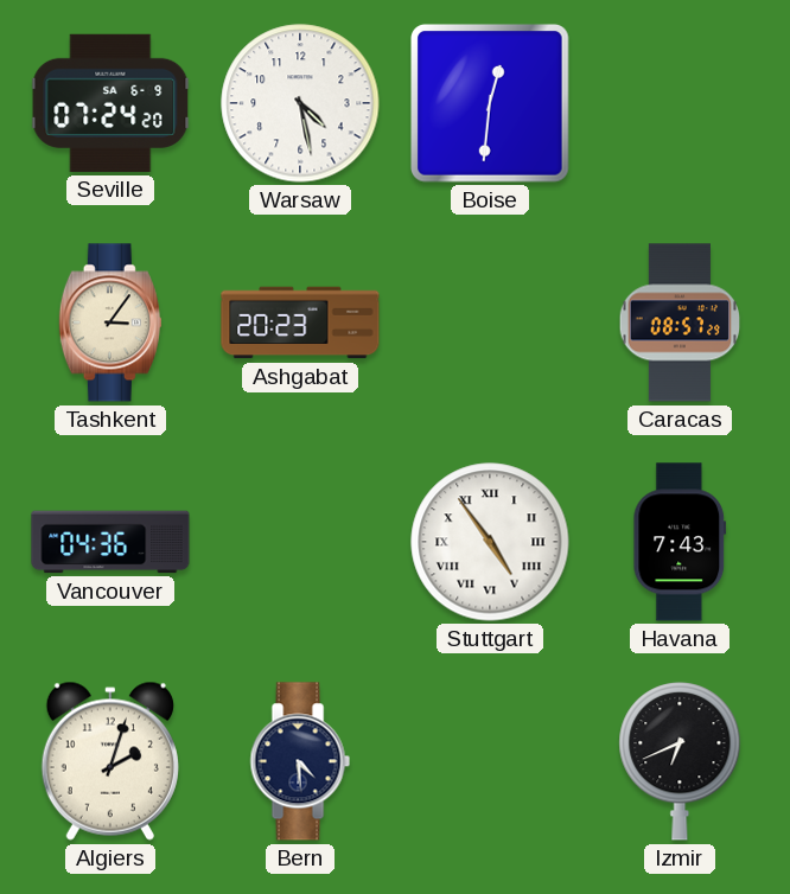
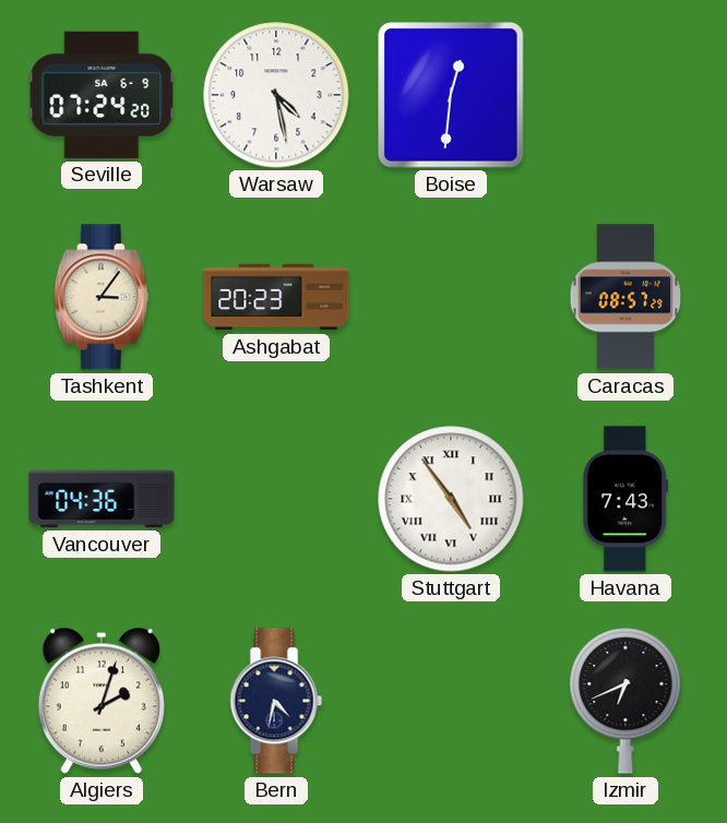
Bern: 4:29 -> 4:32 (276, 701)
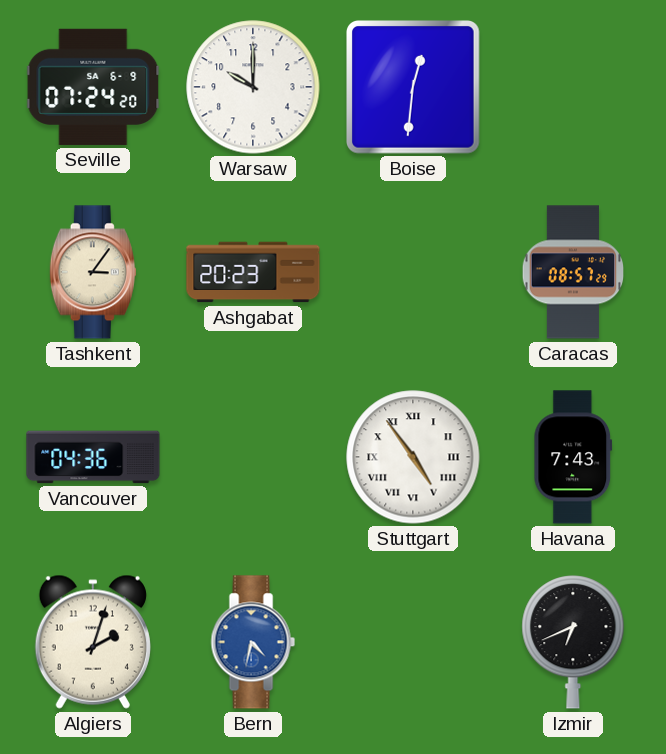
Warsaw: 4:28 -> 10:00 (253, 87)
Bern dial: navy -> blue (253, 642)
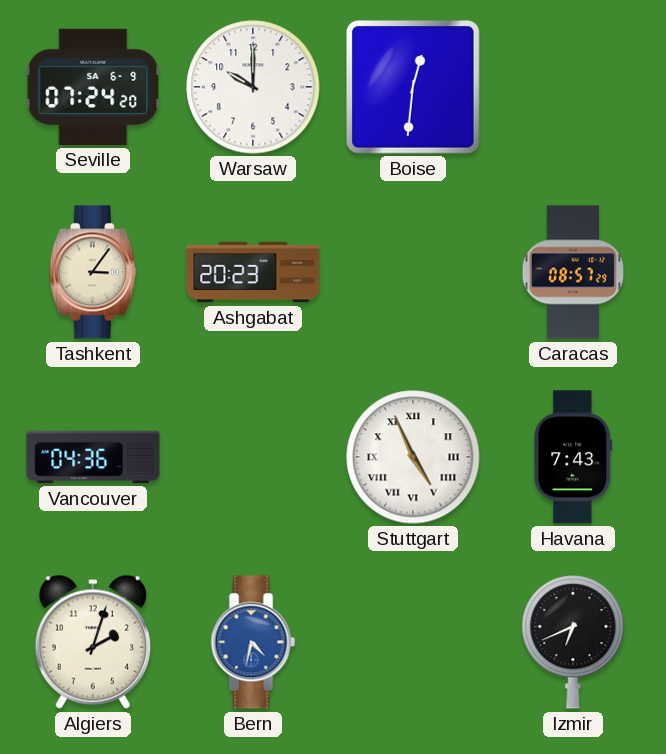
Stuttgart: 4:54 -> 4:56 (413, 457)
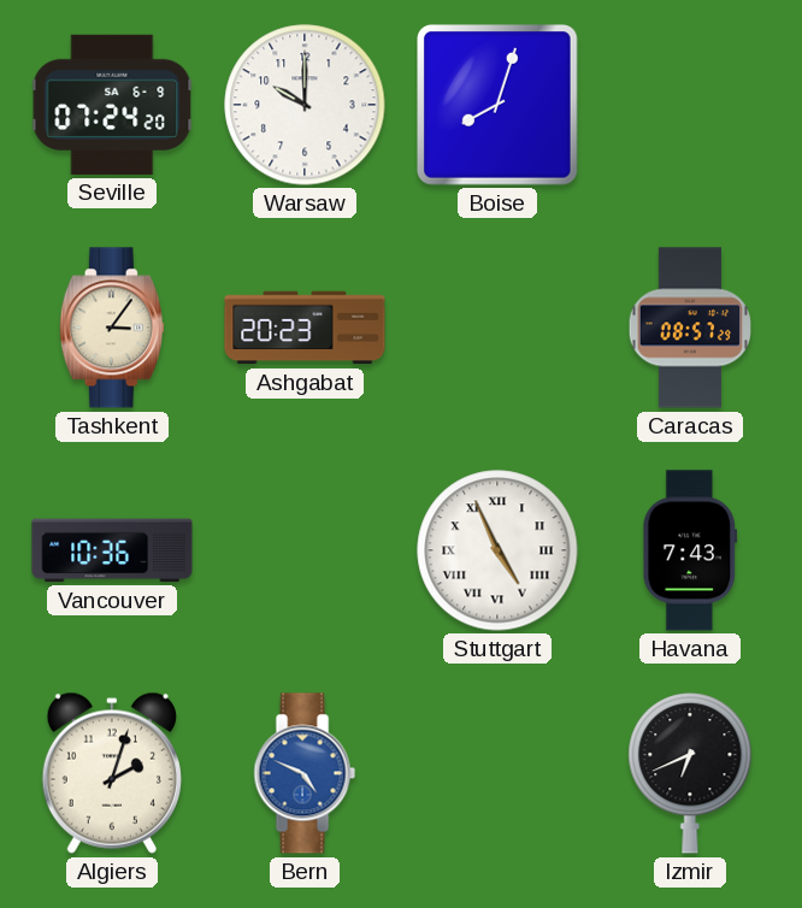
Boise: 12:31 -> 8:03 (499, 106)
Vancouver: 04:36 -> 10:36 (112, 550)
Bern: 4:32 -> 4:49 (305, 773)
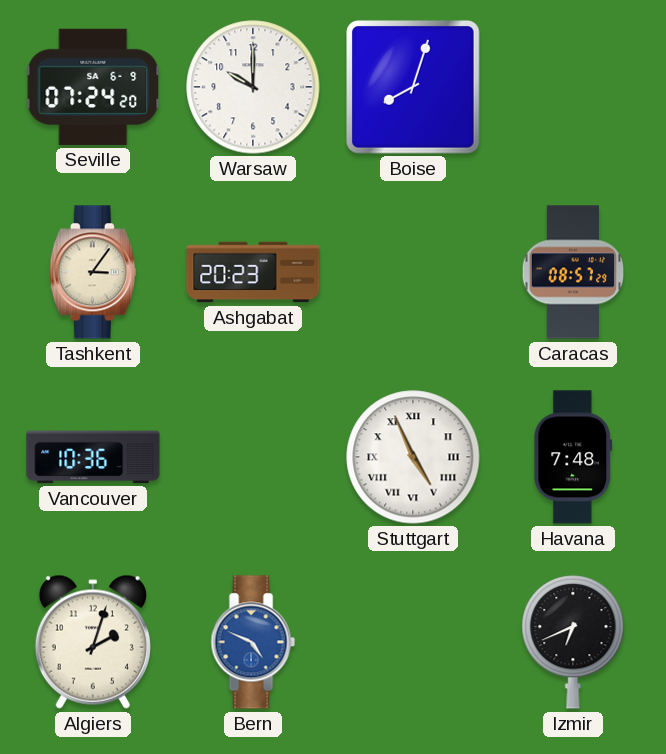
Havana: 7:43 -> 7:48 (573, 457)
